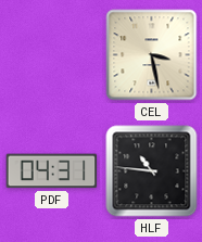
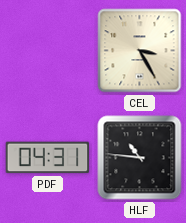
CEL: 3:28 -> 3:25 (140, 51)
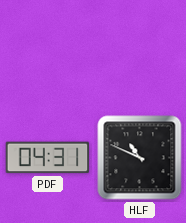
CEL: 3:25 -> none (140, 51)
HLF: 10:46 -> 10:49 (140, 158)
